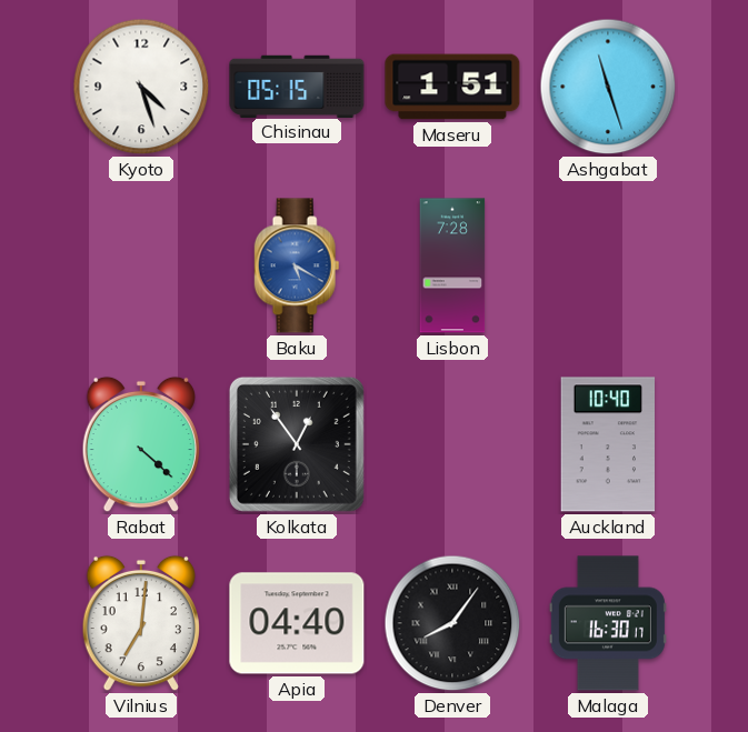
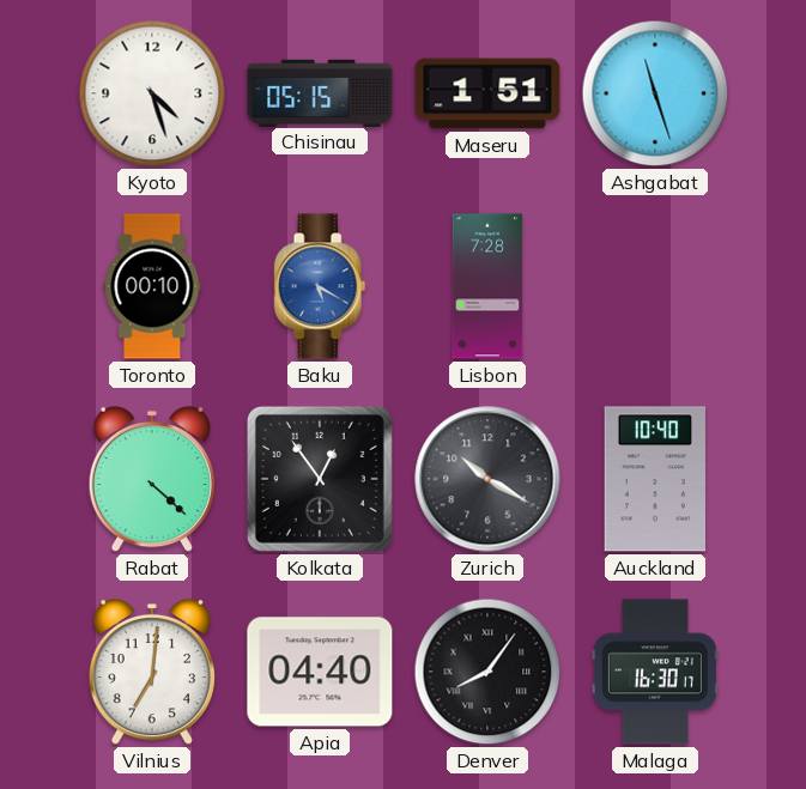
Toronto: none -> 00:10 (152, 286)
Zurich: none -> 10:20 (487, 479)
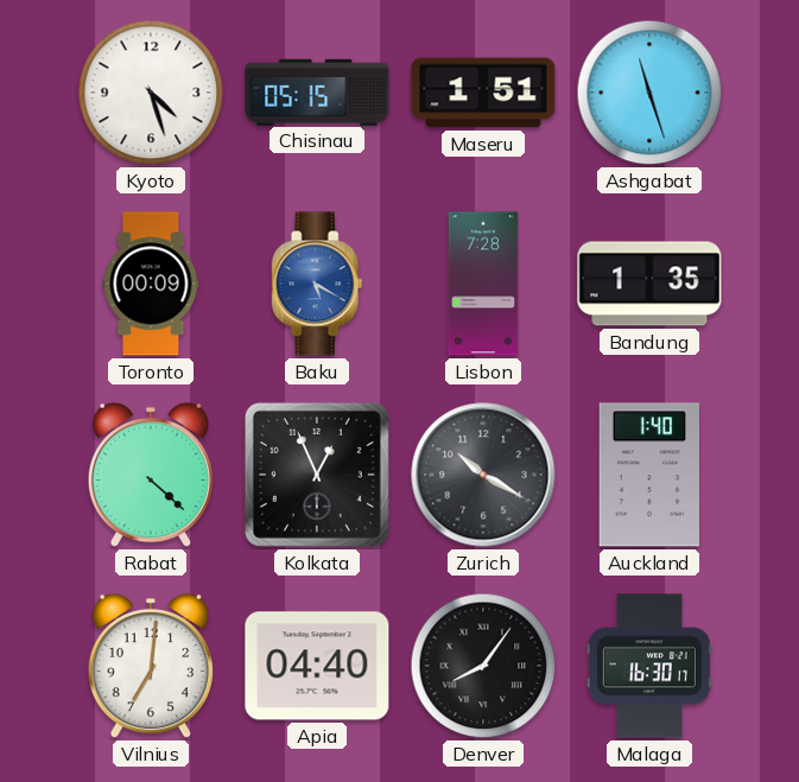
Toronto: 00:10 -> 00:09 (151, 284)
Bandung: none -> 1:35 (649, 284)
Kolkata: 12:54 -> 12:56 (317, 475)
Auckland: 10:40 -> 1:40 (649, 475)
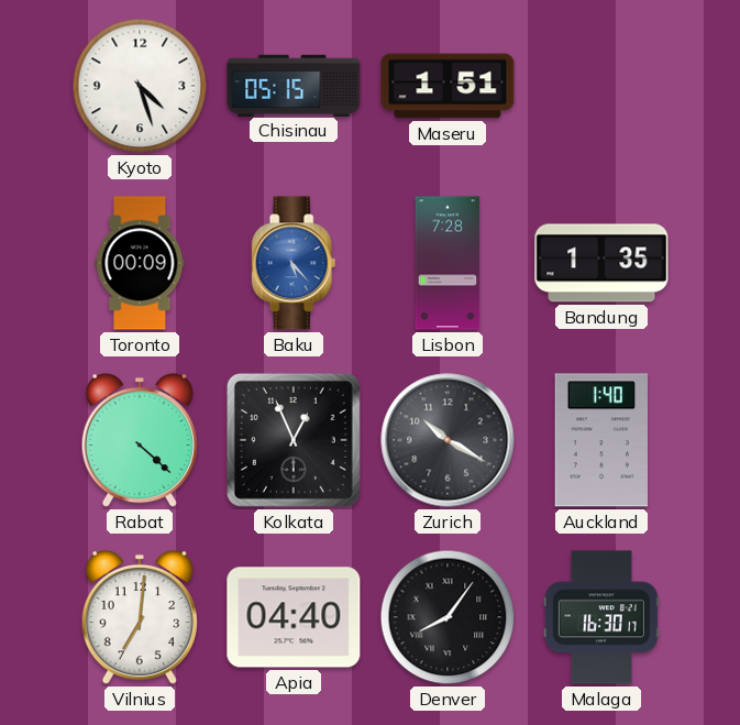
Ashgabat: 11:27 -> none (649, 93)
Baku: 5:20 -> 5:23 (294, 263)
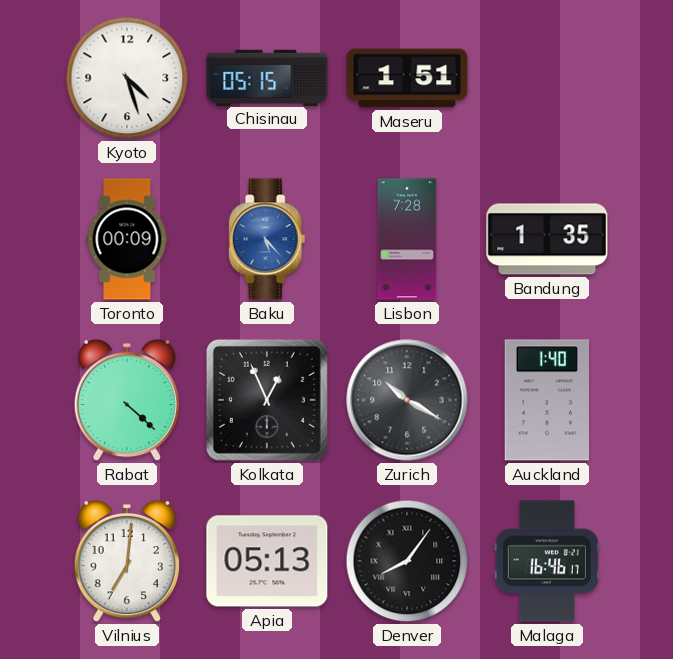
Apia: 04:40 -> 05:13 (267, 561)
Malaga: 16:30 -> 16:46 (547, 561)
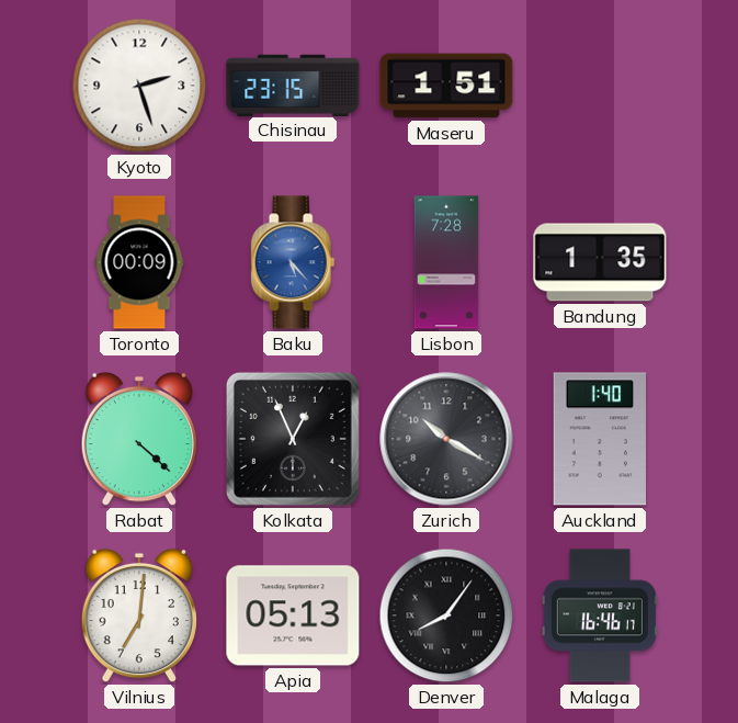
Kyoto: 4:27 -> 2:27 (139, 86)
Chisinau: 05:15 -> 23:15 (293, 84)
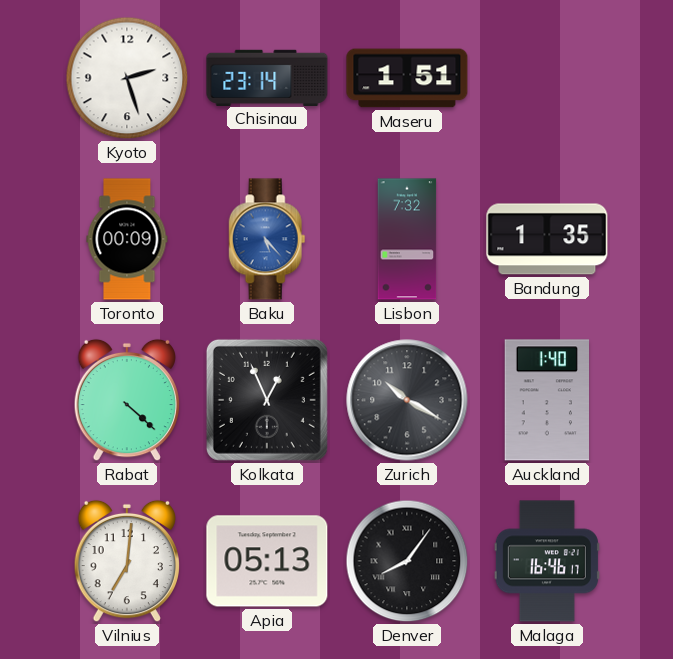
Chisinau: 23:15 -> 23:14 (267, 77)
Lisbon: 7:28 -> 7:32 (407, 239)
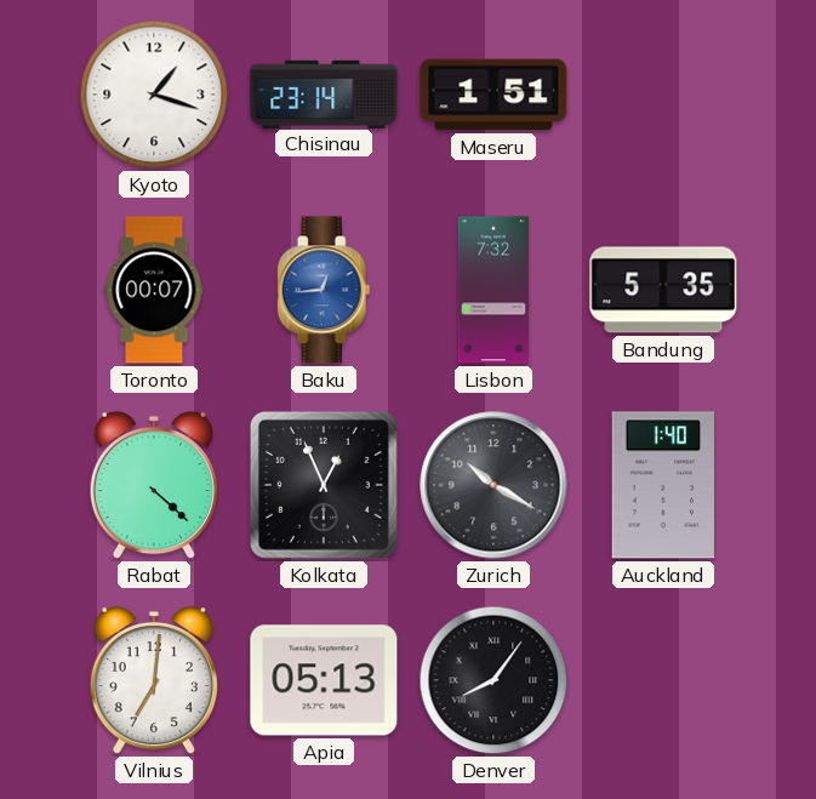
Kyoto: 2:27 -> 1:18 (154, 95)
Toronto: 00:09 -> 00:07 (154, 290)
Baku: 5:23 -> 12:44 (324, 290)
Bandung: 1:35 -> 5:35 (663, 290)
Malaga: 16:46 -> none (547, 561)
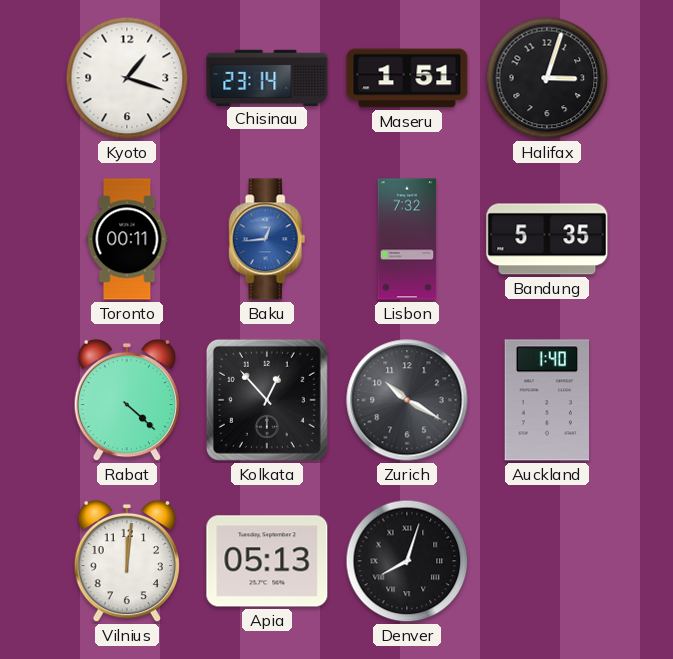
Halifax: none -> 3:03 (547, 78)
Toronto: 00:07 -> 00:11 (127, 239)
Kolkata: 12:56 -> 12:53 (267, 400)
Vilnius: 7:01 -> 12:01 (127, 561)
Denver: 8:06 -> 8:03 (407, 561)
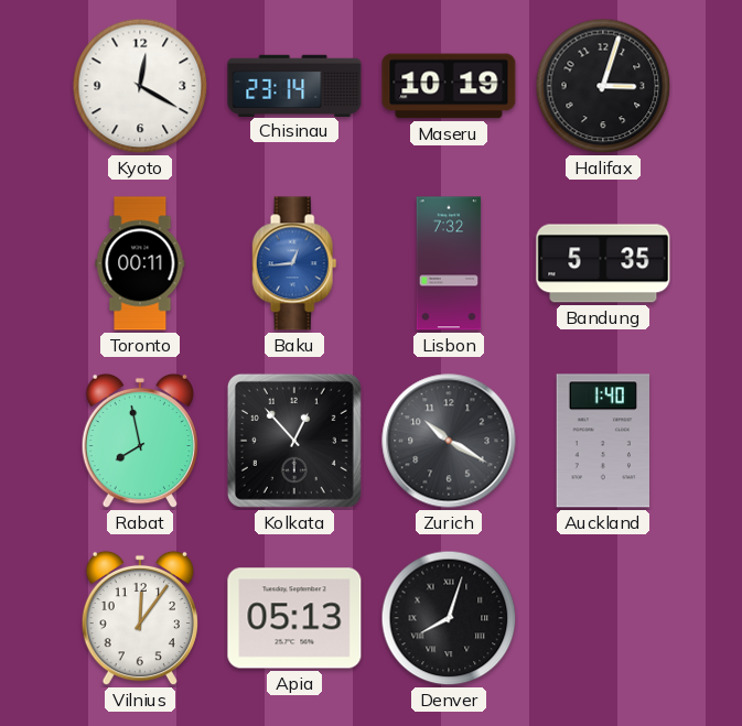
Kyoto: 1:18 -> 12:20 (140, 86)
Maseru: 1:51 -> 10:19 (449, 86)
Rabat: 4:22 -> 7:58 (140, 441)
Vilnius: 12:01 -> 12:06 (140, 618)
